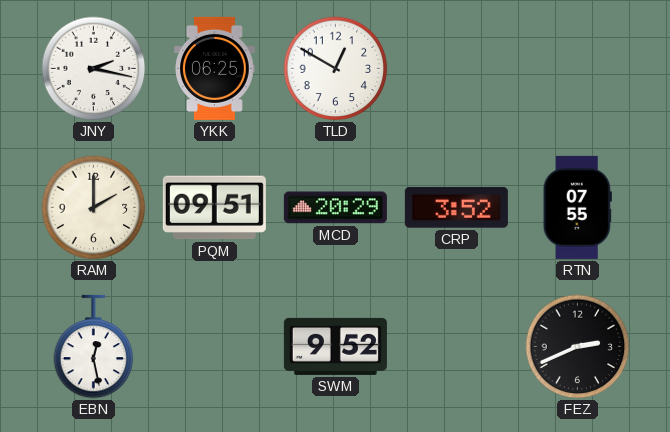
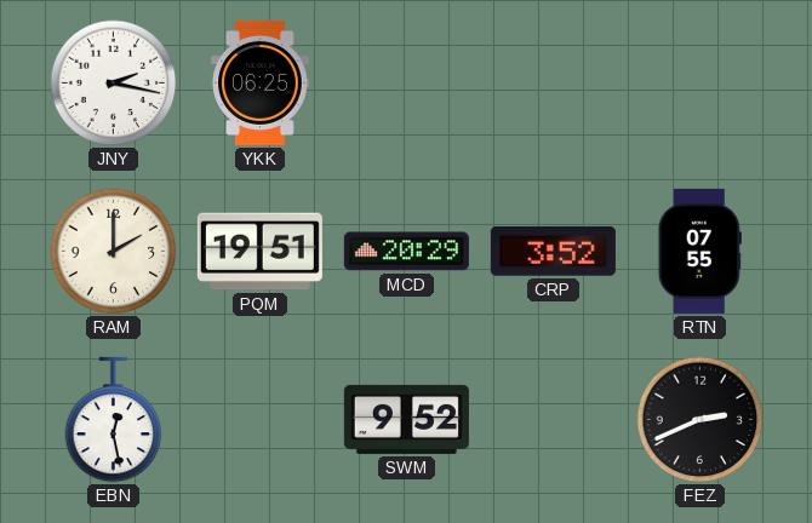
TLD: 12:50 -> none (336, 69)
PQM: 09:51 -> 19:51 (259, 252)
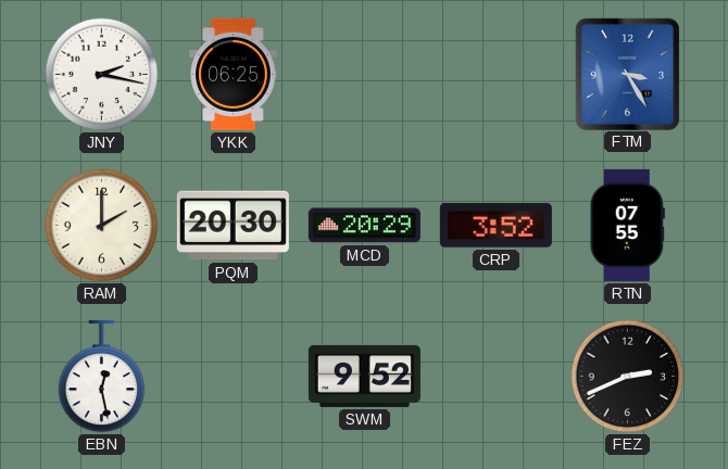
FTM: none -> 3:25 (627, 74)
PQM: 19:51 -> 20:30 (233, 226)
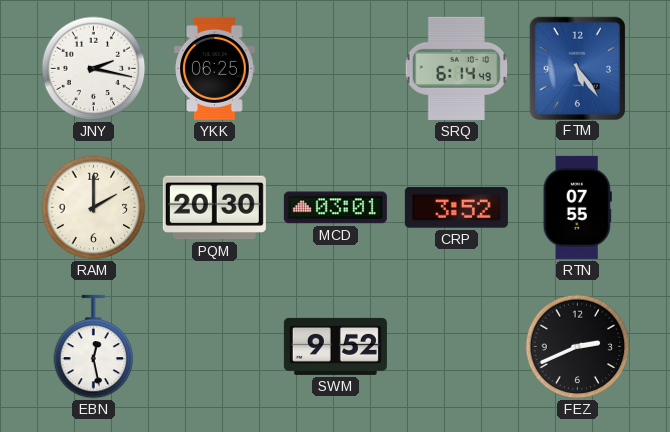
SRQ: none -> 6:14 (456, 68)
FTM: 3:25 -> 5:24 (577, 68)
MCD: 20:29 -> 03:01 (335, 208)
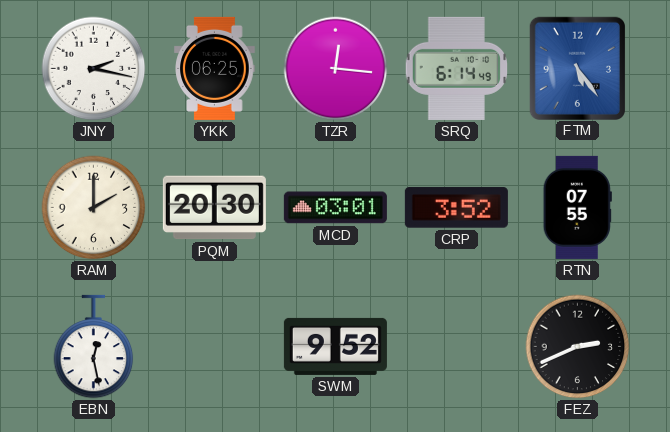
TZR: none -> 12:16 (336, 69)
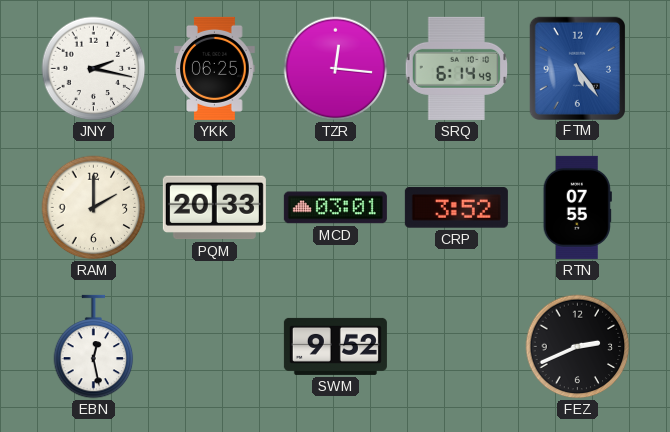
PQM: 20:30 -> 20:33 (214, 208)
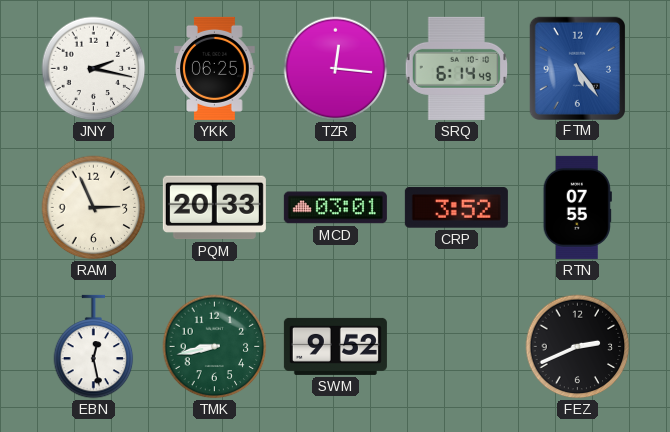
RAM: 2:00 -> 2:56 (94, 208)
TMK: none -> 8:43 (215, 347)
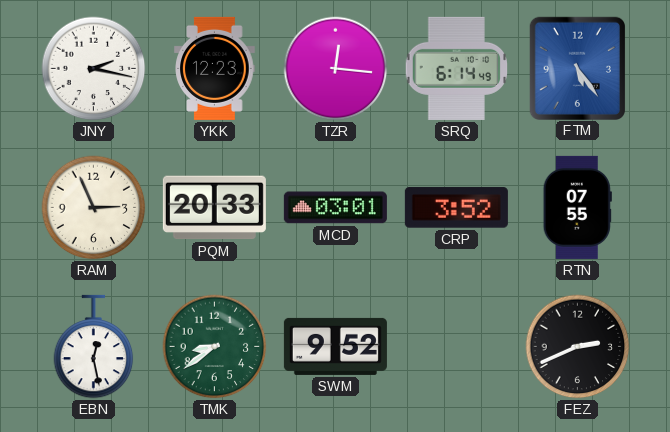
YKK: 06:25 -> 12:23 (215, 68)
TMK: 8:43 -> 8:39 (215, 347)
